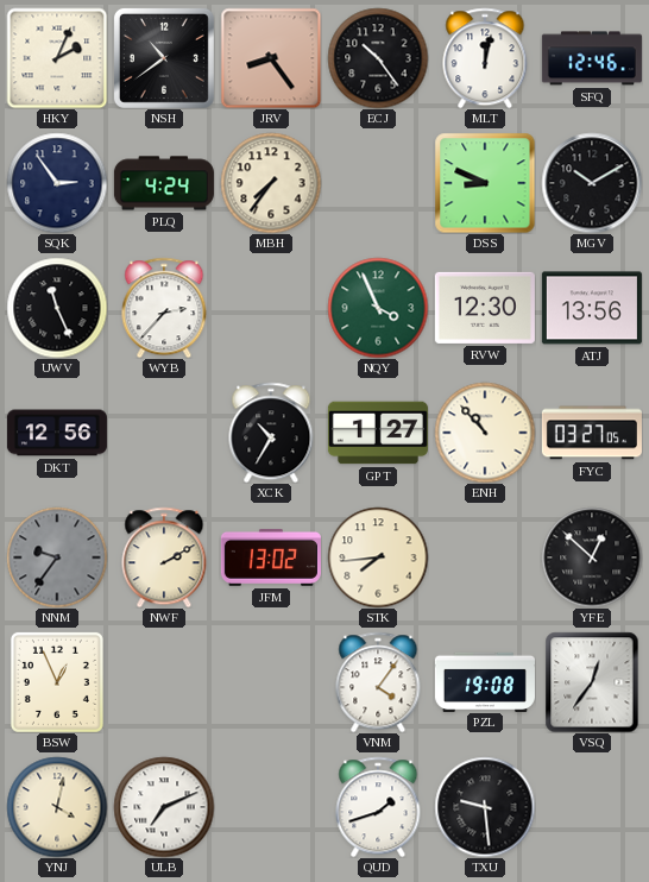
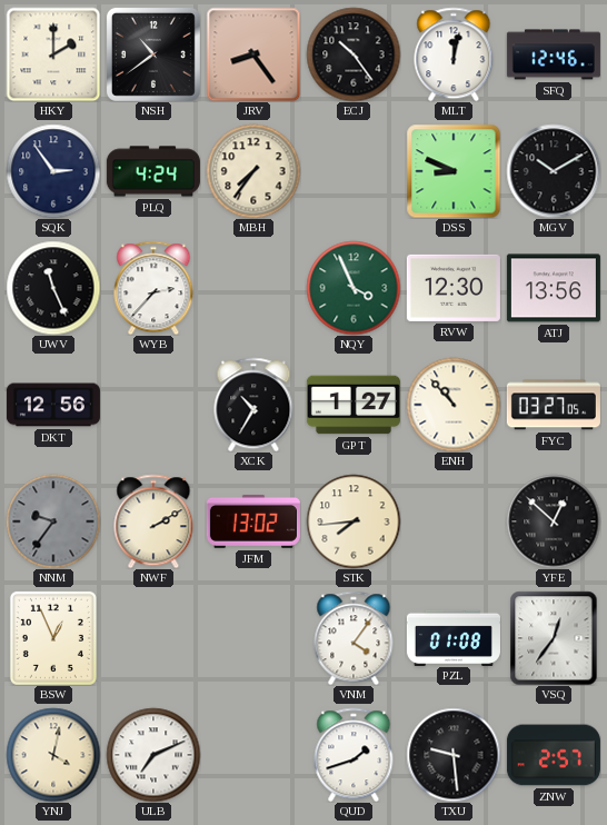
HKY: 2:04 -> 2:00 (53, 54)
PZL: 19:08 -> 01:08 (454, 637)
ZNW: none -> 2:57 (554, 755)
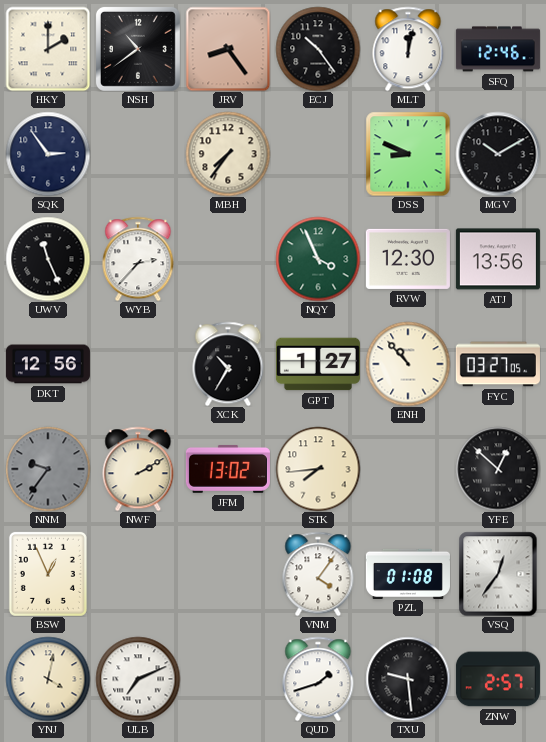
PLQ: 4:24 -> none (153, 171)
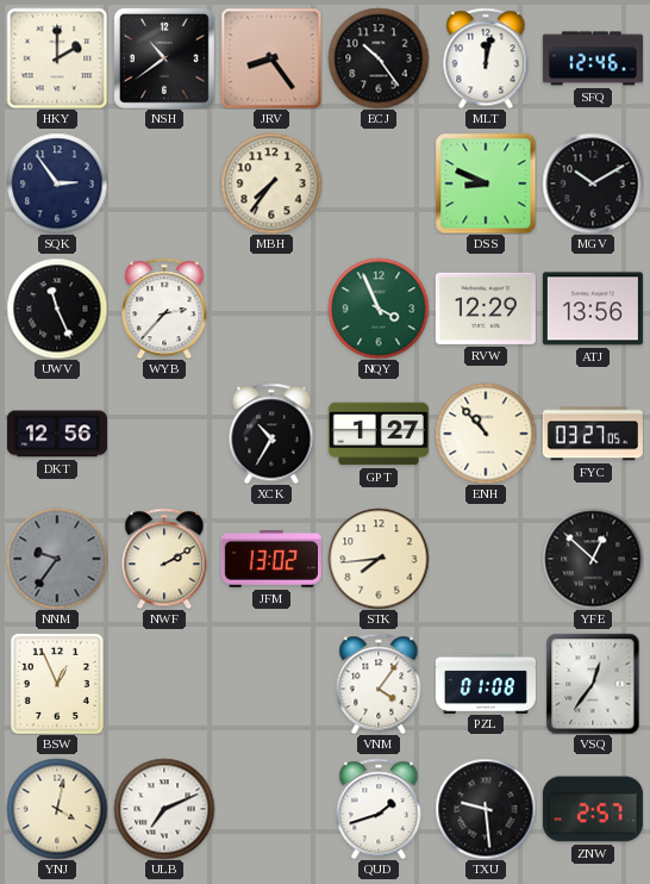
RVW: 12:30 -> 12:29 (486, 309)
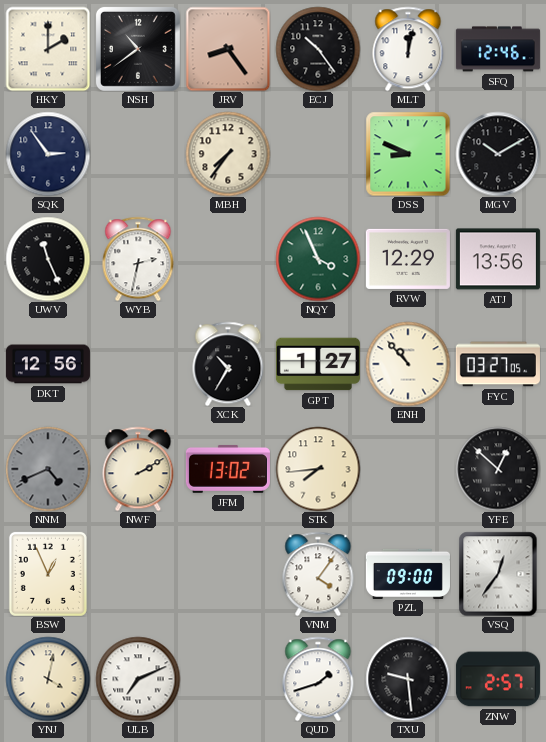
WYB: 2:37 -> 2:32 (138, 259)
NNM: 9:36 -> 4:41 (48, 469)
PZL: 01:08 -> 09:00 (408, 573)
